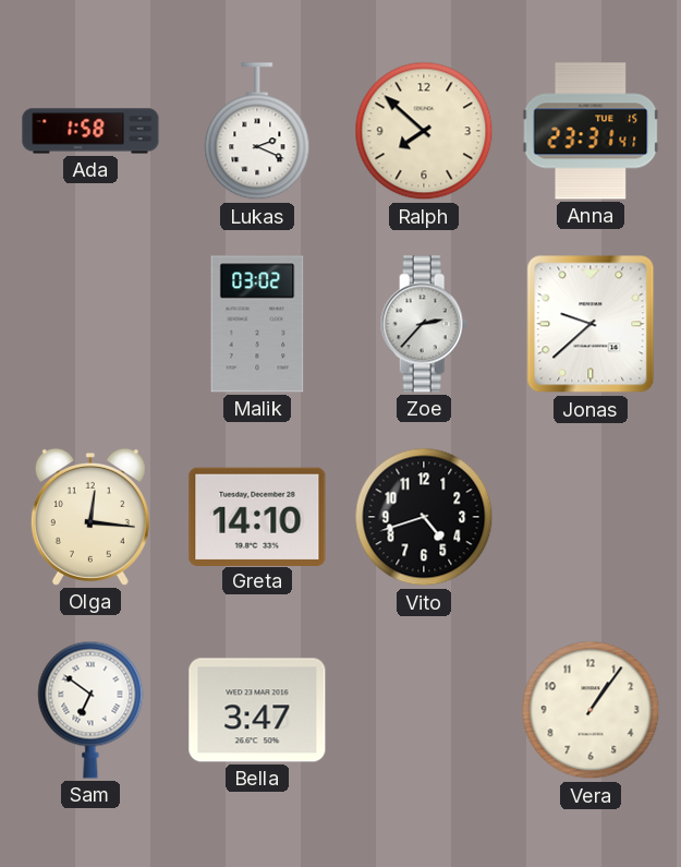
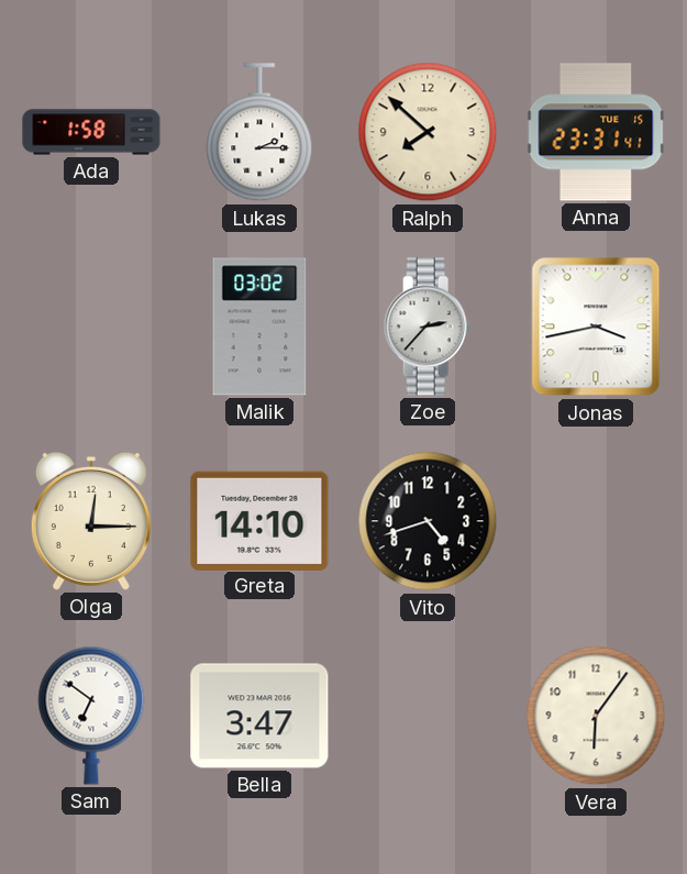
Lukas: 2:19 -> 2:15 (259, 133)
Jonas: 9:38 -> 3:43 (596, 327)
Olga: 12:16 -> 12:15 (91, 521)
Vera: 1:06 -> 6:06 (596, 716)
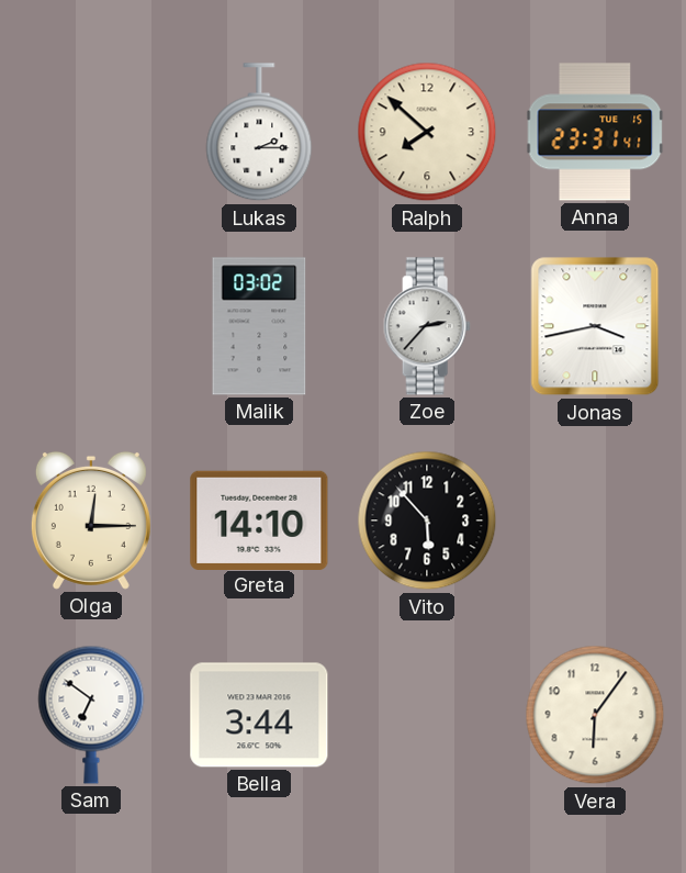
Ada: 1:58 -> none (91, 132)
Vito: 4:42 -> 5:53 (427, 521)
Bella: 3:47 -> 3:44 (259, 715)
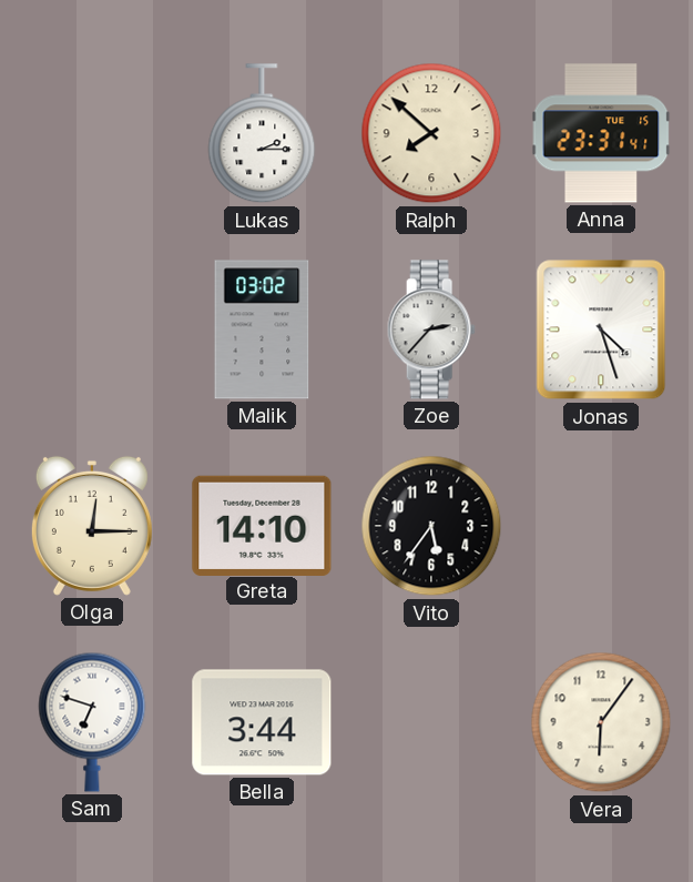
Jonas: 3:43 -> 4:27 (601, 330)
Vito: 5:53 -> 5:36 (431, 526)
Sam: 6:51 -> 6:48 (92, 722)
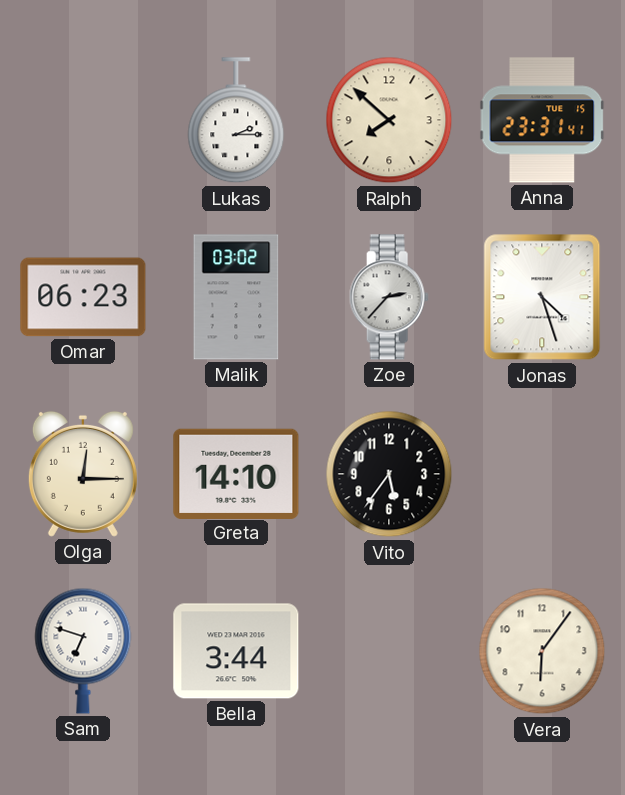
Omar: none -> 06:23 (83, 297)
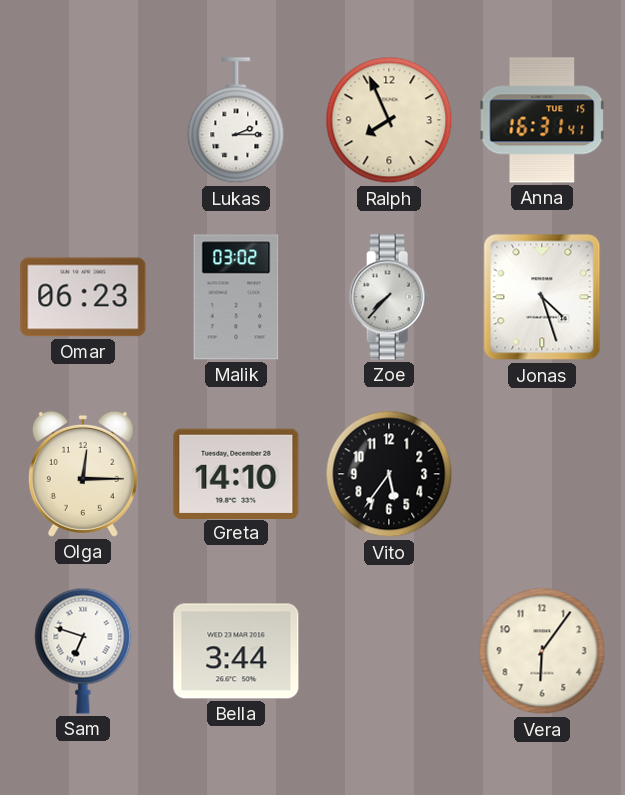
Ralph: 7:52 -> 7:56 (389, 120)
Anna: 23:31 -> 16:31 (542, 120)
Zoe: 2:37 -> 7:37 (389, 297)
